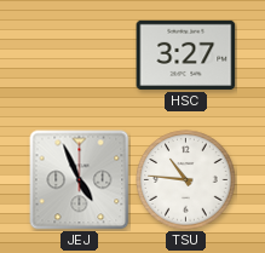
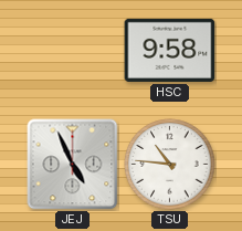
HSC: 3:27 -> 9:58 (170, 50)
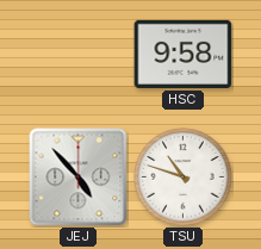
JEJ: 4:56 -> 4:53 (79, 178)
TSU: 10:46 -> 10:48 (184, 178)
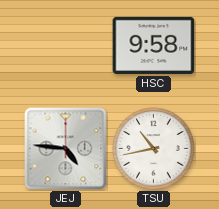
JEJ: 4:53 -> 4:46 (66, 149)
TSU: 10:48 -> 10:43 (154, 149)
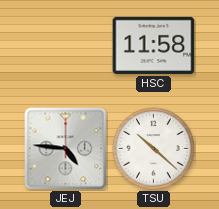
HSC: 9:58 -> 11:58 (154, 45)
TSU: 10:43 -> 10:22 (154, 149)
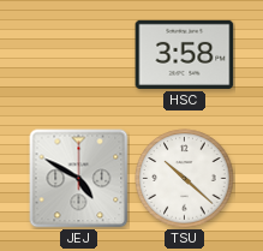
HSC: 11:58 -> 3:58 (185, 54)
JEJ: 4:46 -> 4:50 (79, 179)
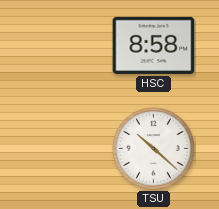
HSC: 3:58 -> 8:58 (154, 45)
JEJ: 4:50 -> none (79, 179)
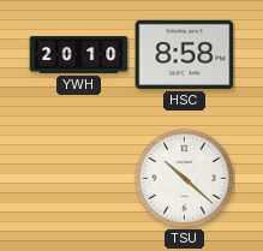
YWH: none -> 20:10 (79, 55)
